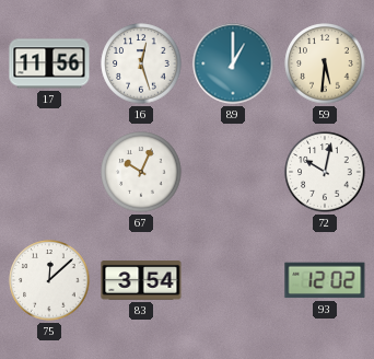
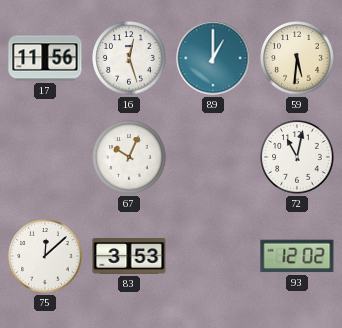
72: 10:02 -> 11:02 (297, 157)
83: 3:54 -> 3:53 (129, 256)
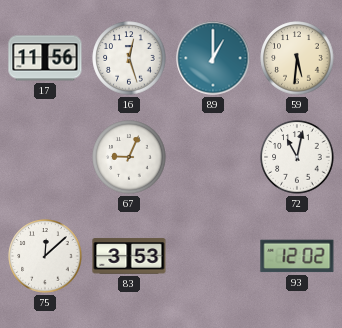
67: 10:04 -> 9:04 (129, 157)
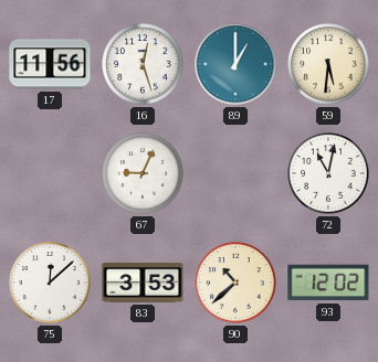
90: none -> 10:38 (235, 283)
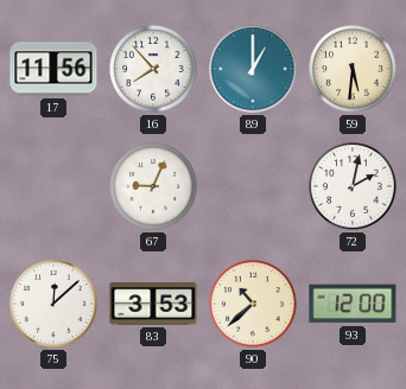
16: 12:27 -> 7:53 (153, 69)
72: 11:02 -> 2:02 (353, 186)
93: 12:02 -> 12:00 (353, 304)
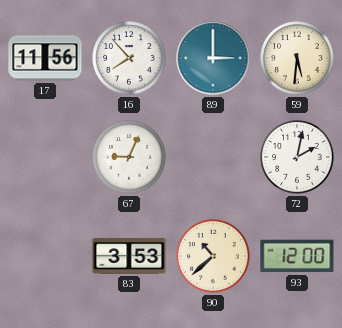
89: 1:00 -> 3:00 (213, 58)
75: 12:08 -> none (53, 304)
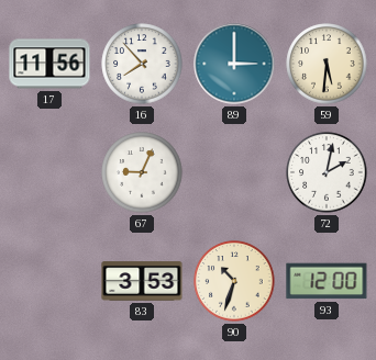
90: 10:38 -> 10:33 (234, 281)
